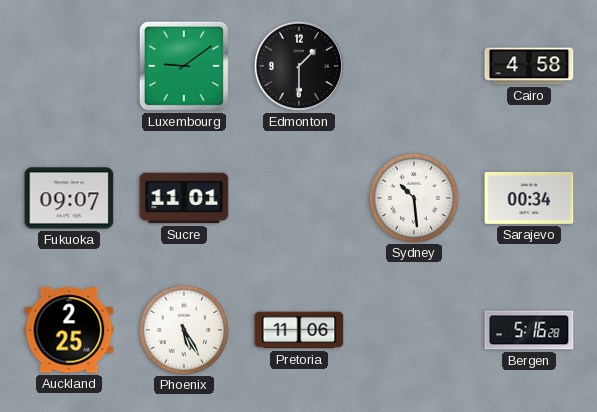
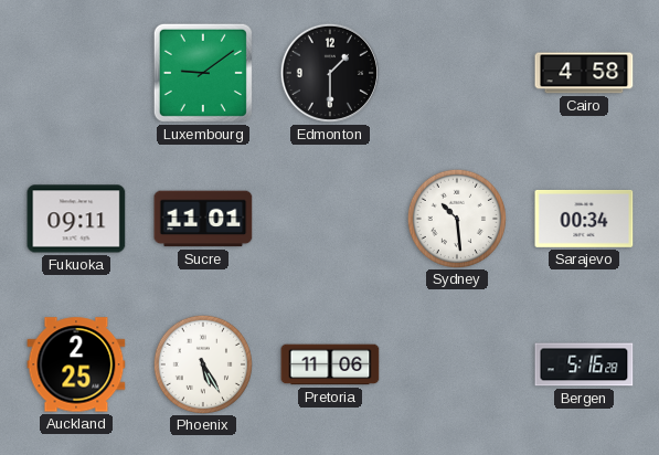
Fukuoka: 09:07 -> 09:11 (76, 219)
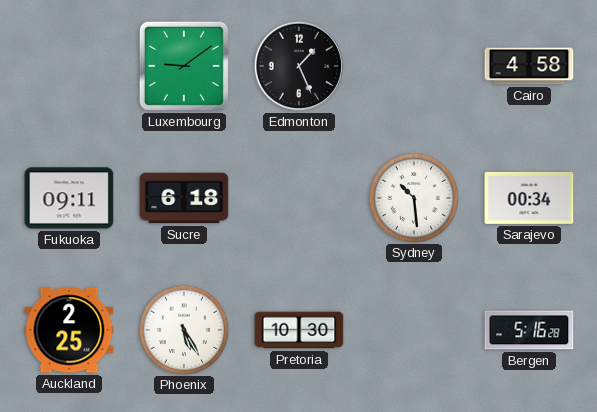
Edmonton: 1:30 -> 1:26 (299, 66)
Sucre: 11:01 -> 6:18 (184, 198)
Pretoria: 11:06 -> 10:30 (299, 330)
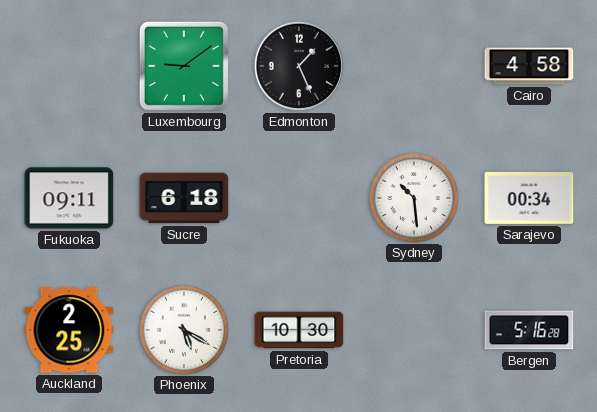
Phoenix: 5:25 -> 5:20 (183, 329)
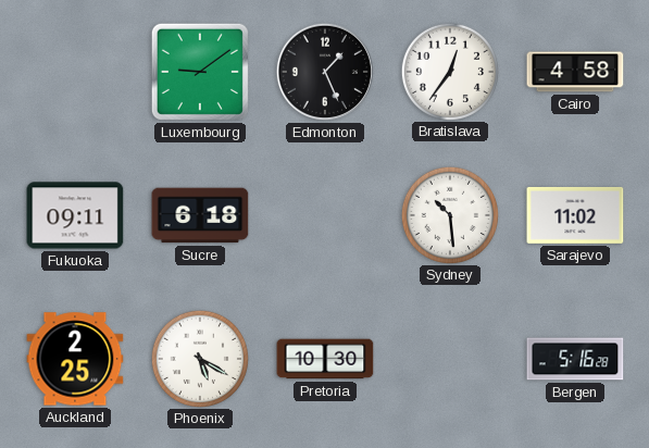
Bratislava: none -> 12:36 (449, 71)
Sarajevo: 00:34 -> 11:02 (575, 215)
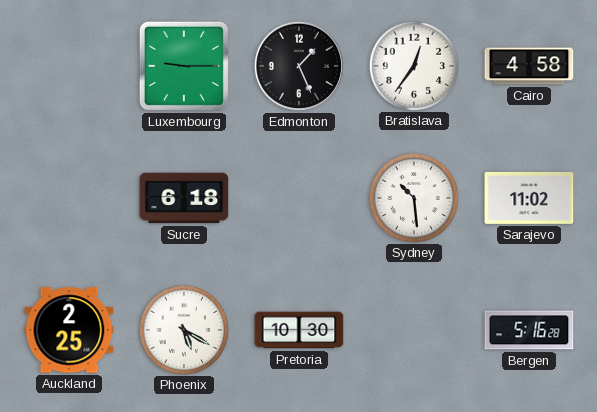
Luxembourg: 9:09 -> 9:15 (184, 66)
Fukuoka: 09:11 -> none (75, 215)
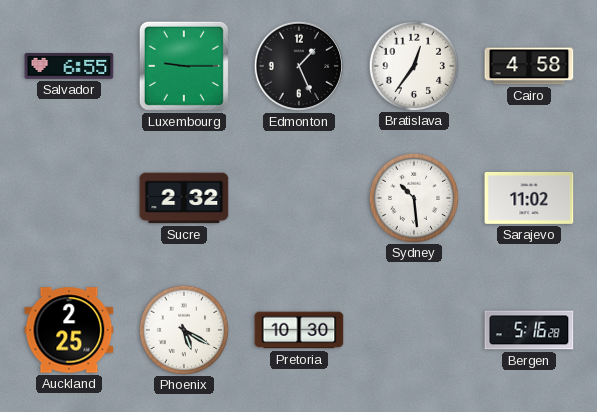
Salvador: none -> 6:55 (69, 67)
Sucre: 6:18 -> 2:32 (184, 198)
